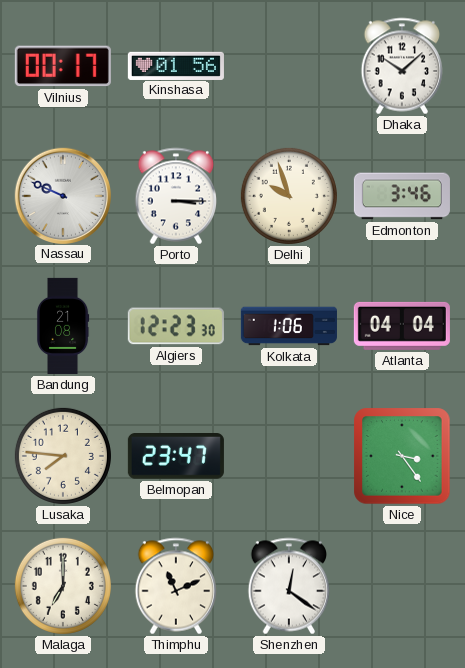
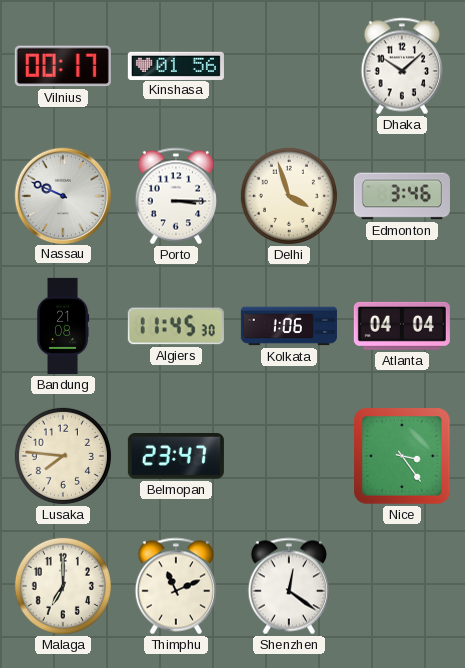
Delhi: 9:57 -> 3:57 (289, 196)
Algiers: 12:23 -> 11:45 (176, 326)
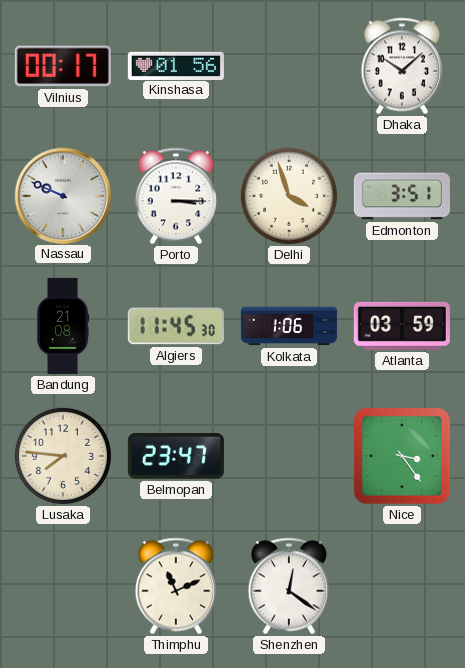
Edmonton: 3:46 -> 3:51 (402, 196)
Atlanta: 04:04 -> 03:59 (402, 326)
Malaga: 7:00 -> none (63, 586)
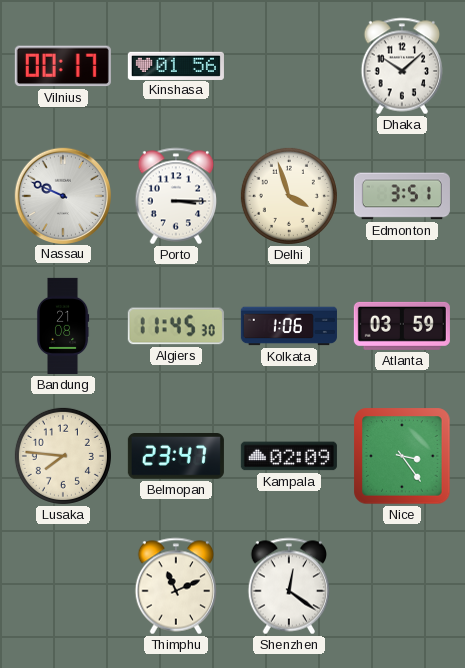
Kampala: none -> 02:09 (289, 456)
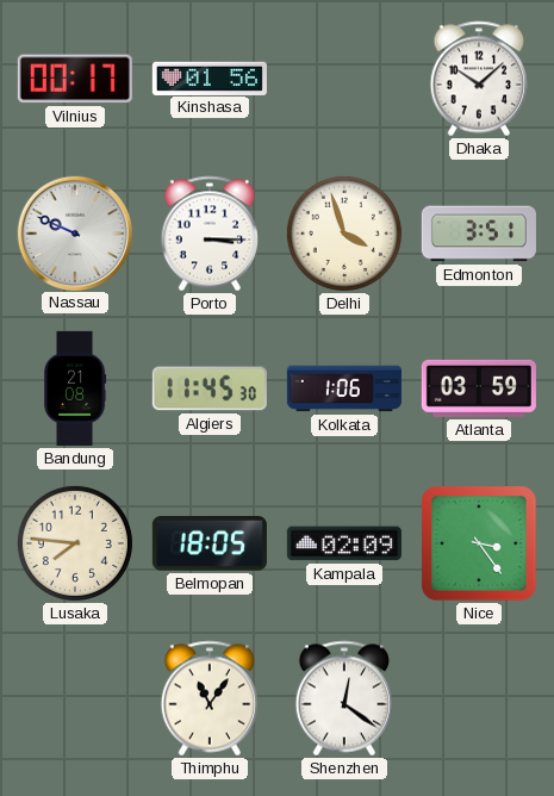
Belmopan: 23:47 -> 18:05 (210, 545)
Thimphu: 11:11 -> 11:06 (208, 698)
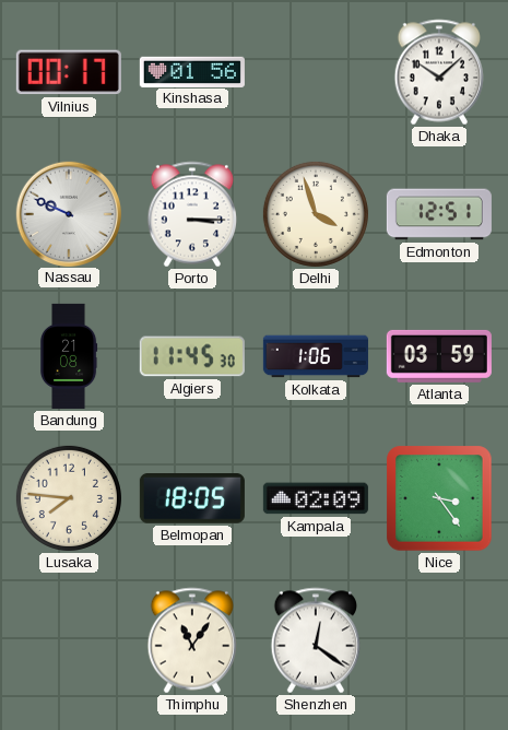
Edmonton: 3:51 -> 12:51 (439, 214)
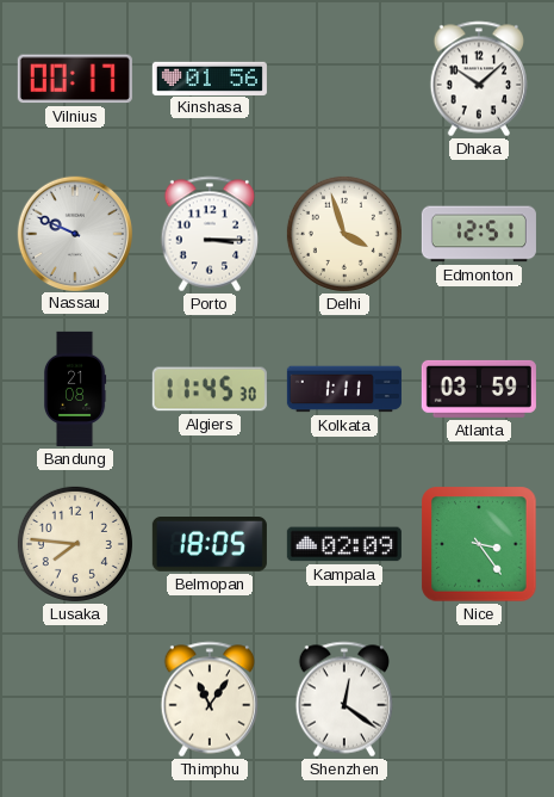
Kolkata: 1:06 -> 1:11 (344, 389)
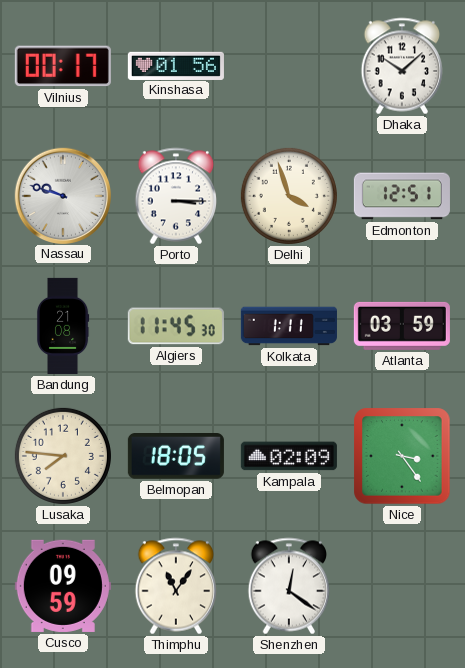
Nassau: 9:49 -> 9:48 (62, 195)
Cusco: none -> 09:59 (63, 586)
